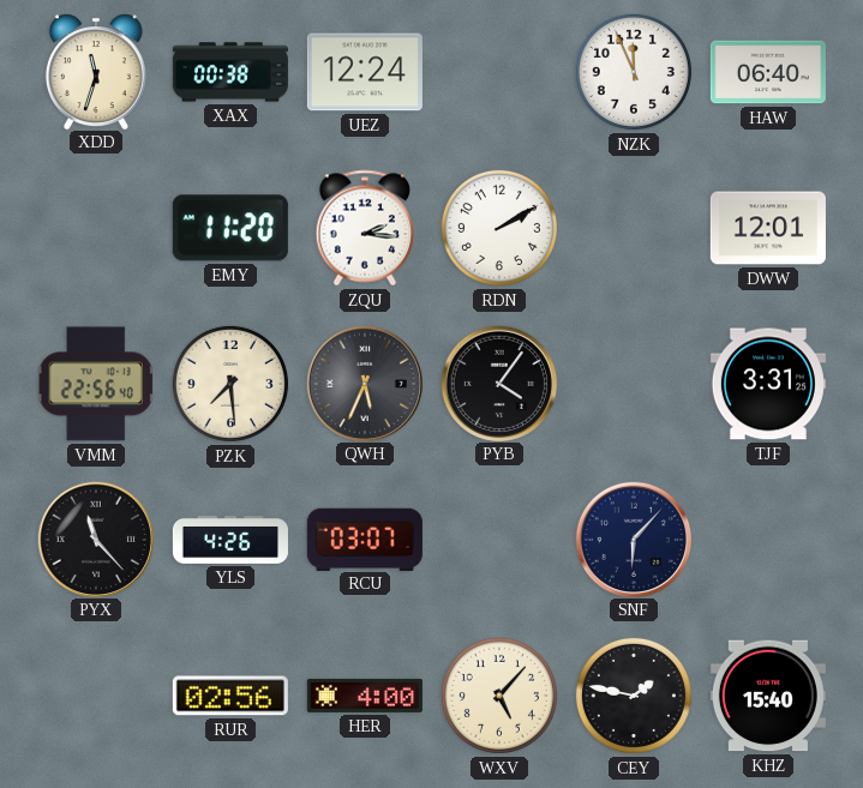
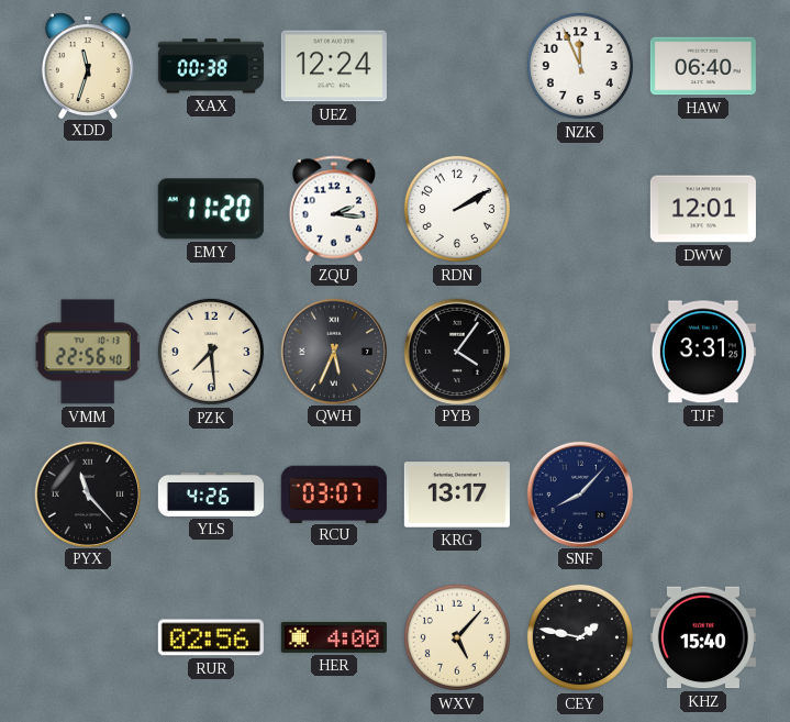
KRG: none -> 13:17 (457, 495)
SNF: 6:07 -> 8:07 (579, 493)
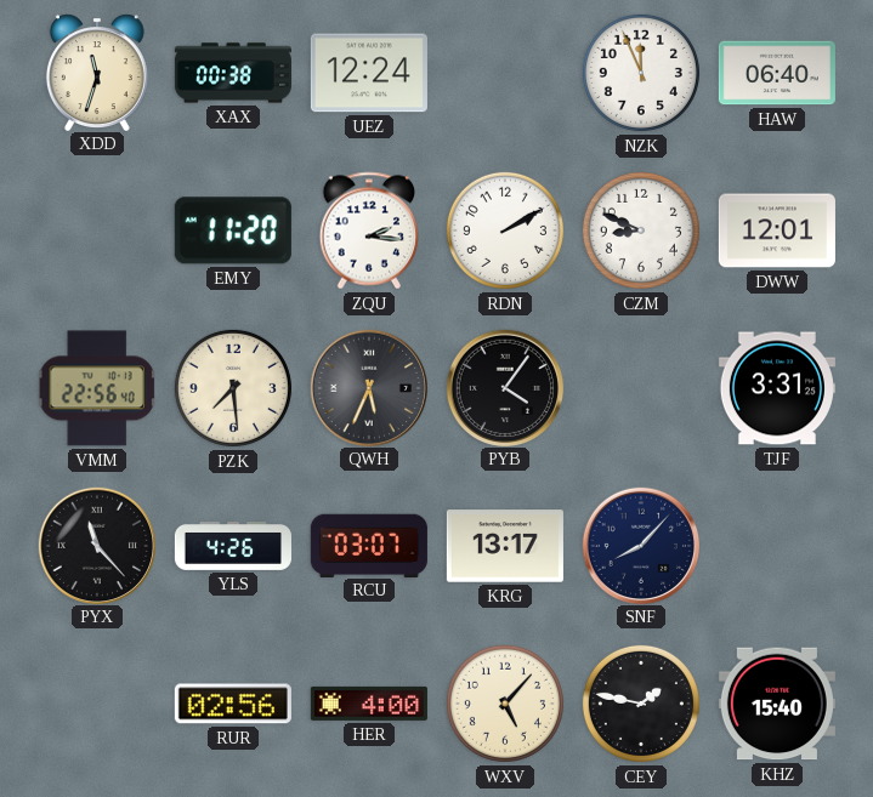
CZM: none -> 8:49 (641, 230)
